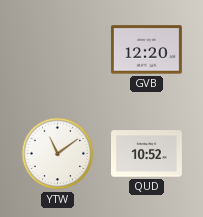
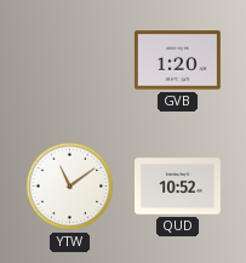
GVB: 12:20 -> 1:20 (177, 61)
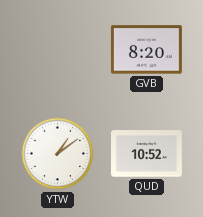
GVB: 1:20 -> 8:20 (146, 50)
YTW: 11:09 -> 1:09 (58, 154)
